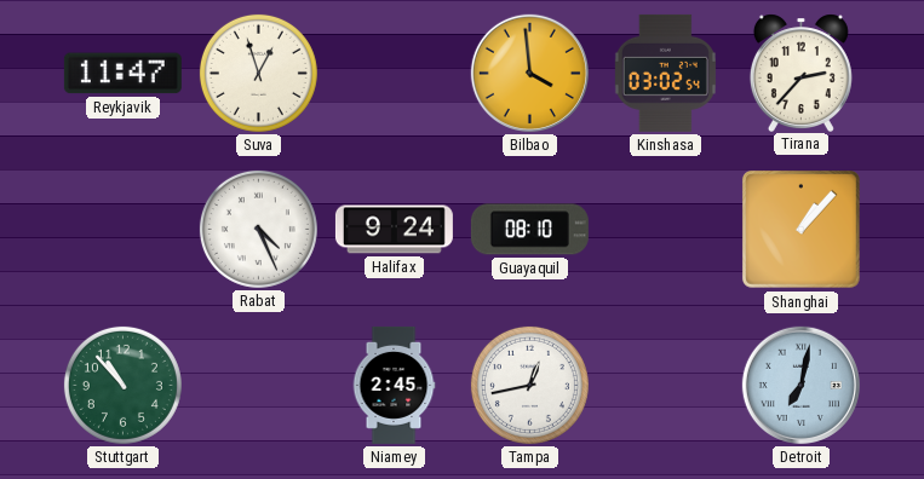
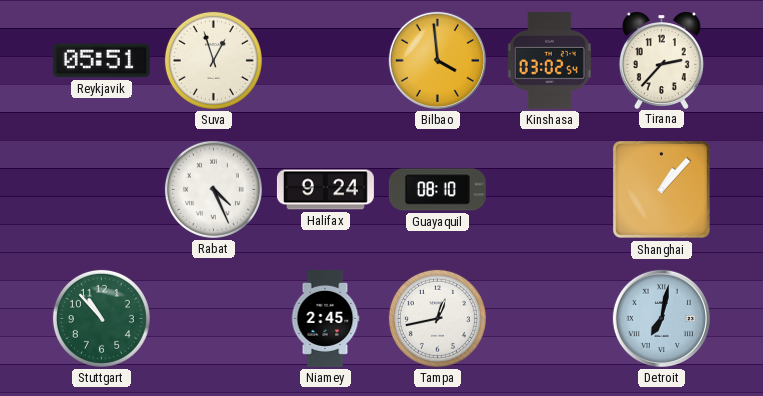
Reykjavik: 11:47 -> 05:51 (101, 61)
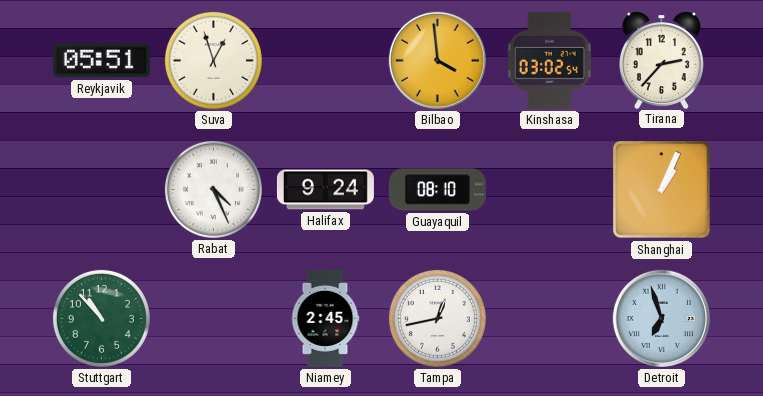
Shanghai: 1:07 -> 1:04 (661, 189)
Detroit: 7:02 -> 6:57 (661, 318)
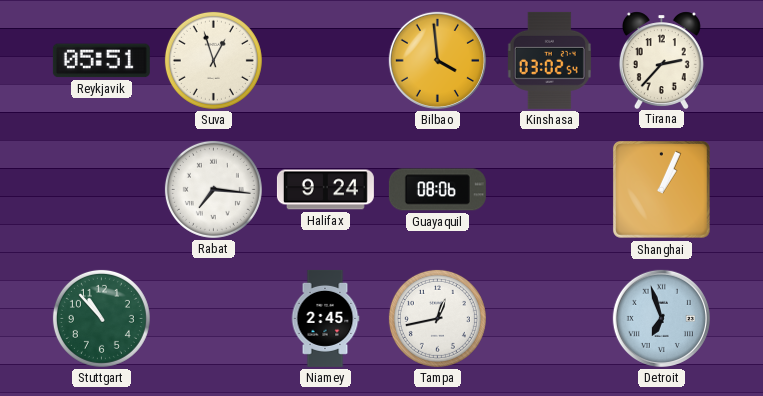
Rabat: 4:26 -> 7:16 (213, 189)
Guayaquil: 08:10 -> 08:06 (437, 190)
